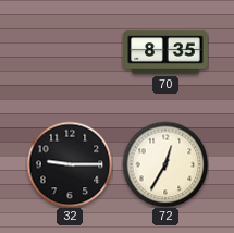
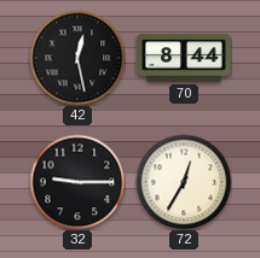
42: none -> 12:28 (77, 58)
70: 8:35 -> 8:44 (184, 58)
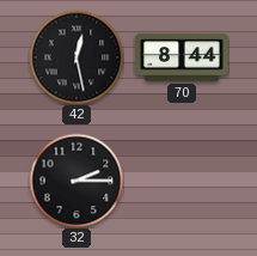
32: 9:15 -> 2:15 (77, 181)
72: 12:35 -> none (184, 182)
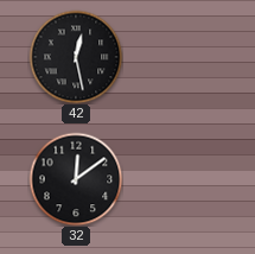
70: 8:44 -> none (182, 57)
32: 2:15 -> 12:09 (76, 179)
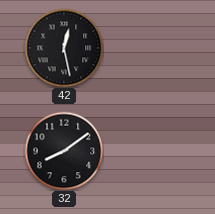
32: 12:09 -> 8:09 (64, 151)
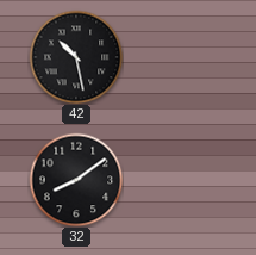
42: 12:28 -> 10:28 (76, 57)
